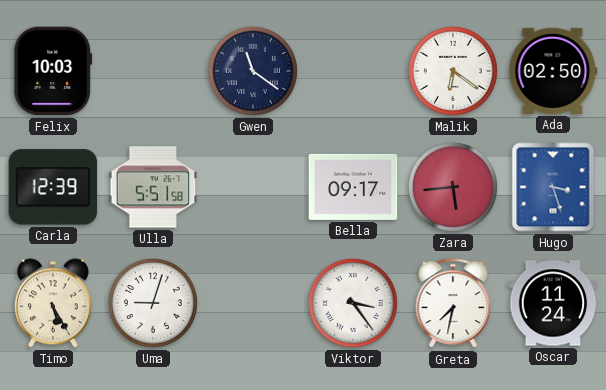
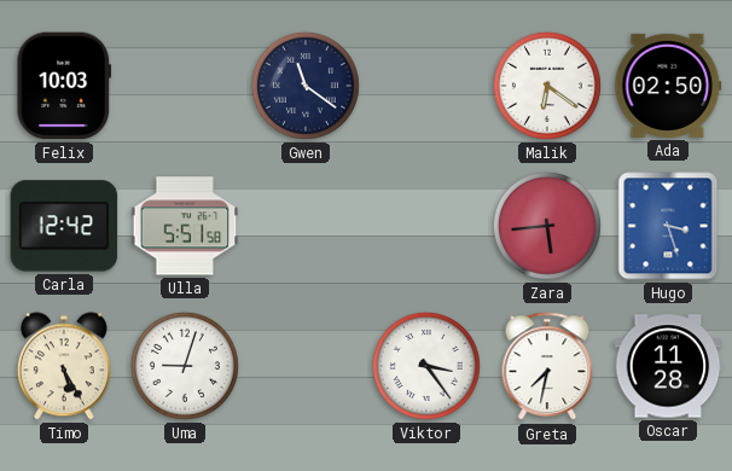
Carla: 12:39 -> 12:42 (64, 226)
Bella: 09:17 -> none (353, 187)
Oscar: 11:24 -> 11:28 (668, 366)
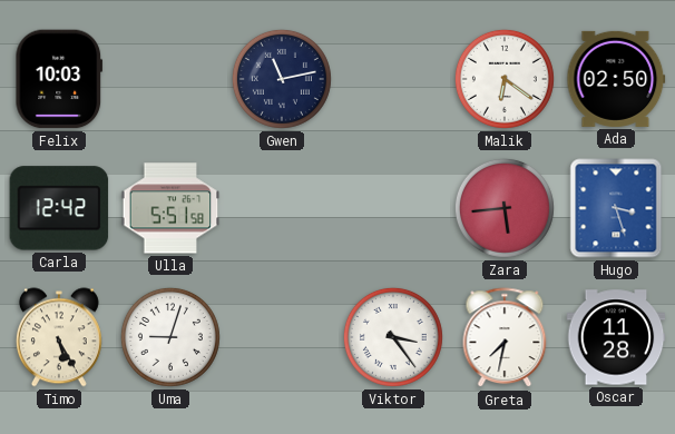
Gwen: 11:21 -> 11:13 (282, 79)
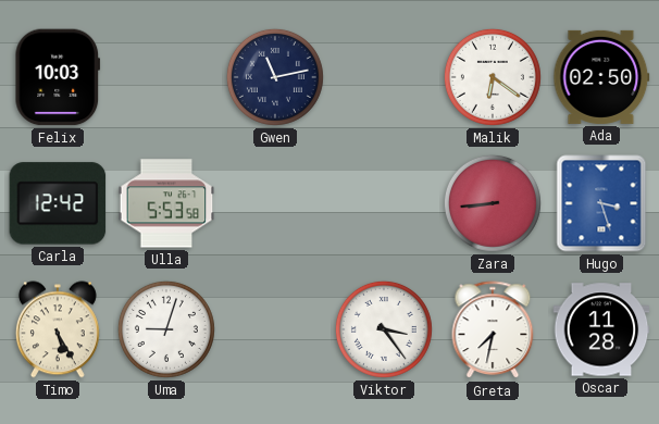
Ulla: 5:51 -> 5:53 (166, 203)
Zara: 5:44 -> 8:44 (493, 203)
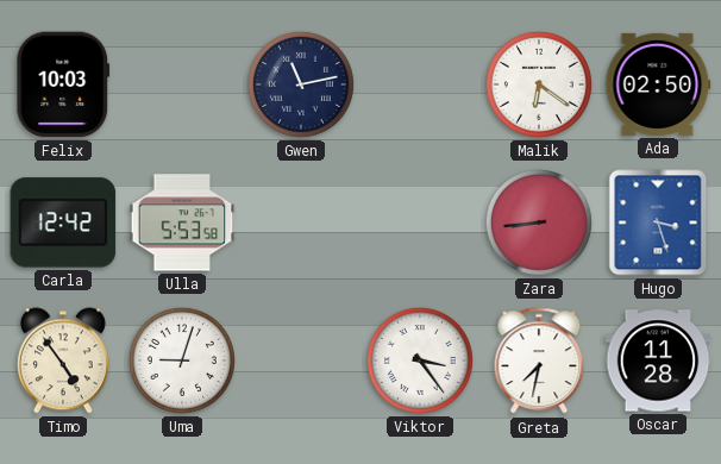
Timo: 5:25 -> 4:54 (63, 360)
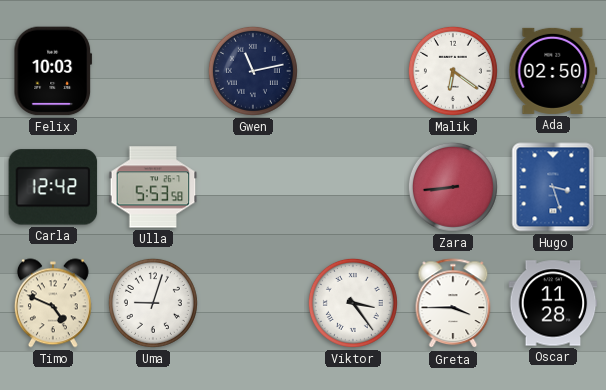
Timo: 4:54 -> 4:49 (53, 303)
Greta: 7:32 -> 3:45 (453, 304)
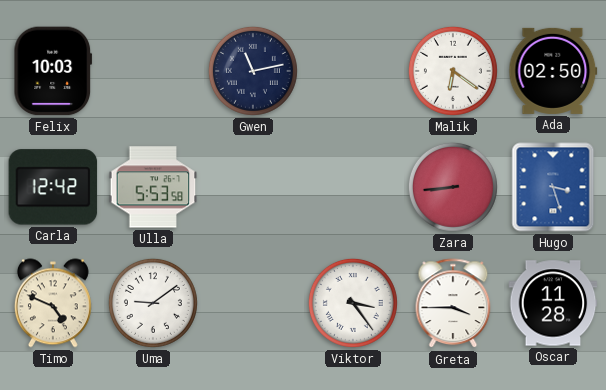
Uma: 9:03 -> 9:09 (153, 303)
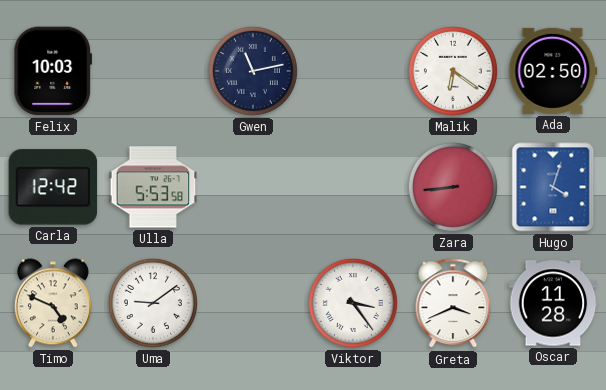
Hugo: 3:27 -> 4:03 (553, 187)
Greta: 3:45 -> 3:41 (453, 304)
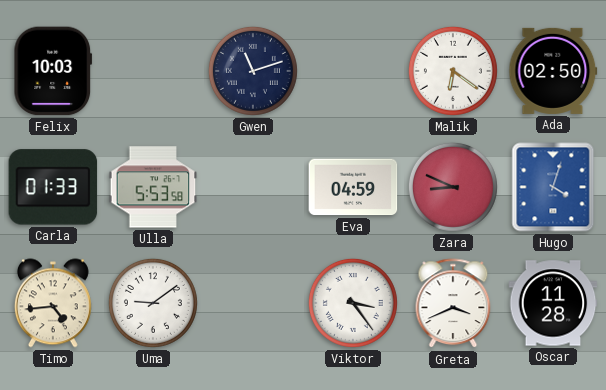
Gwen: 11:13 -> 11:12 (253, 71)
Carla: 12:42 -> 01:33 (53, 187)
Eva: none -> 04:59 (353, 187)
Zara: 8:44 -> 8:49 (453, 187)
Timo: 4:49 -> 4:44 (53, 303)
